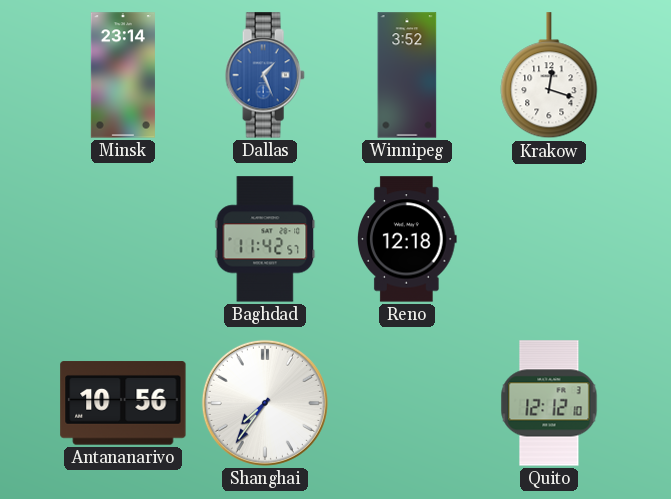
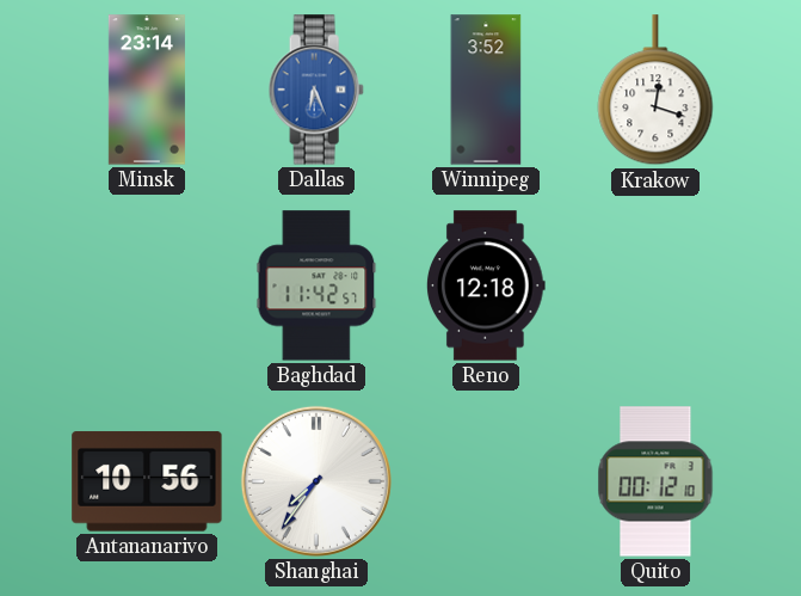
Dallas: 1:26 -> 6:26 (316, 90)
Quito: 12:12 -> 00:12 (655, 481)
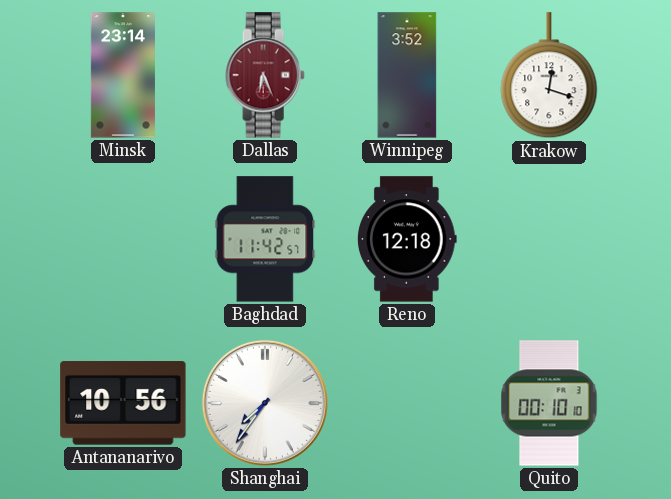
Dallas dial: blue -> burgundy (265, 75)
Quito: 00:12 -> 00:10 (549, 403)
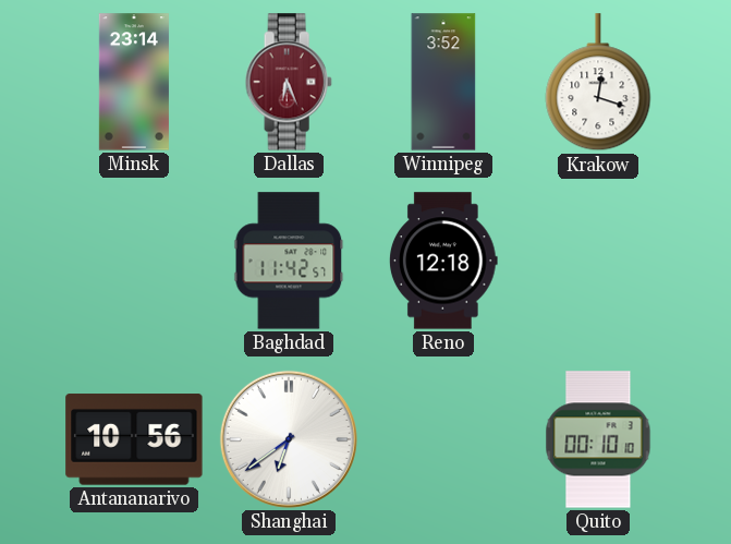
Shanghai: 7:36 -> 6:39 (289, 439)
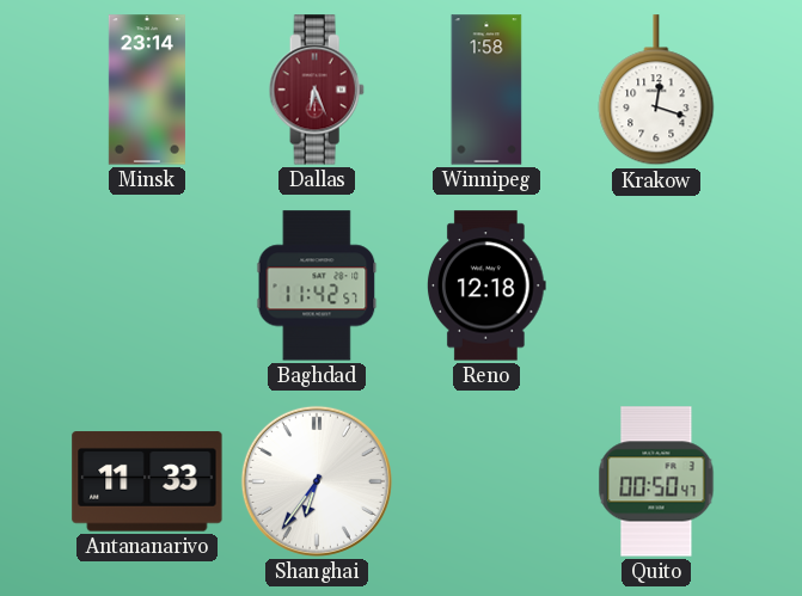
Winnipeg: 3:52 -> 1:58 (486, 90)
Antananarivo: 10:56 -> 11:33 (147, 481)
Shanghai: 6:39 -> 6:36 (317, 481)
Quito: 00:10 -> 00:50 (656, 481)
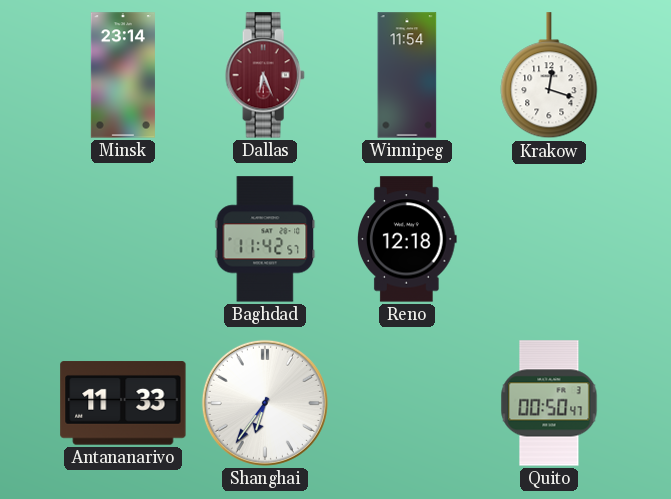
Winnipeg: 1:58 -> 11:54 (407, 75)
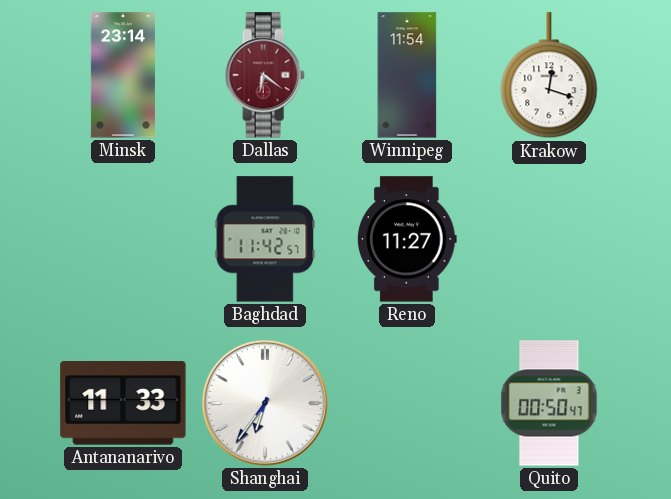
Dallas: 6:26 -> 6:21 (265, 75)
Reno: 12:18 -> 11:27 (408, 239)
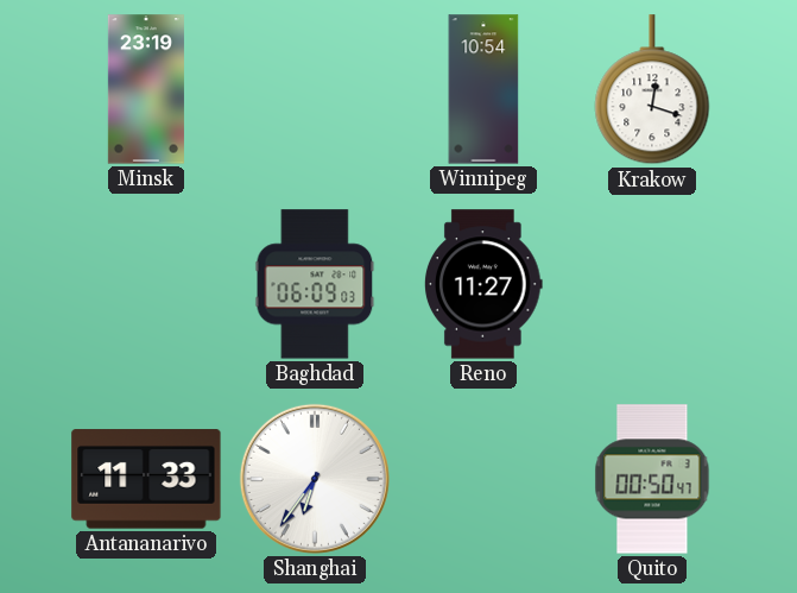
Minsk: 23:14 -> 23:19 (146, 89)
Dallas: 6:21 -> none (265, 75)
Winnipeg: 11:54 -> 10:54 (483, 89)
Baghdad: 11:42 -> 06:09 (315, 284)
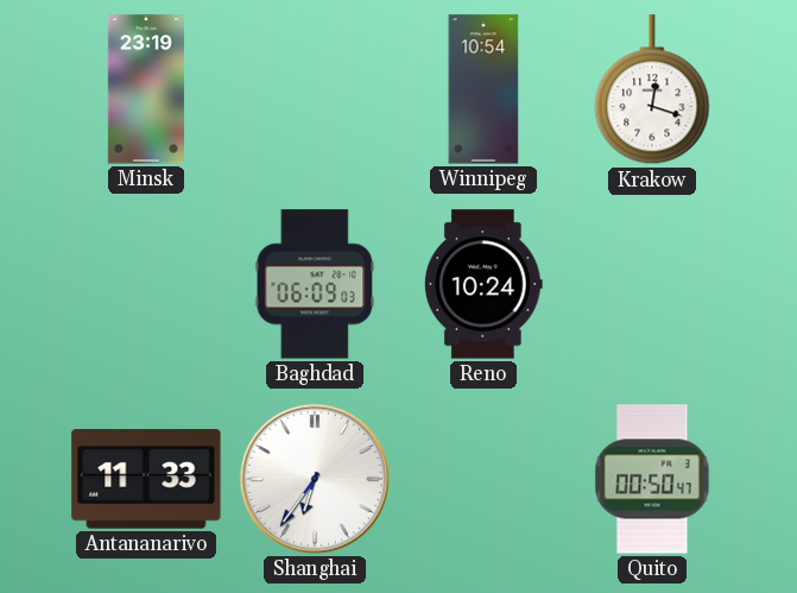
Reno: 11:27 -> 10:24 (485, 284)
